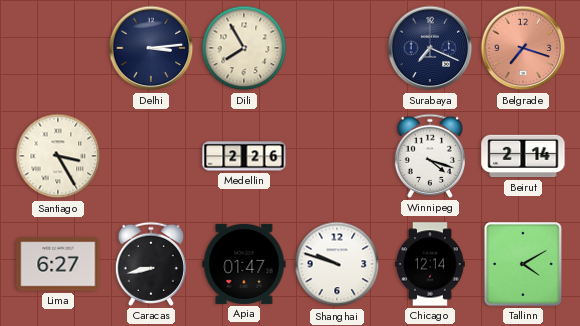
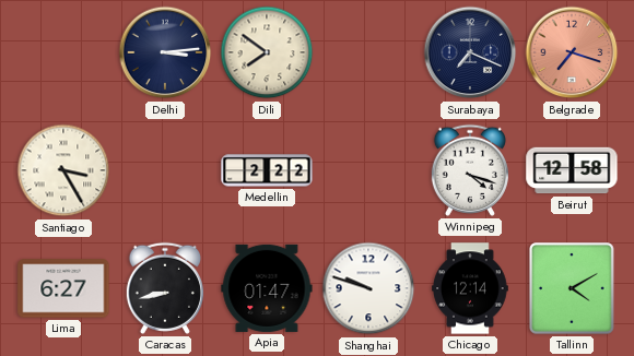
Dili: 7:55 -> 7:51 (267, 52)
Medellin: 2:26 -> 2:22 (267, 170)
Beirut: 2:14 -> 12:58 (572, 170)
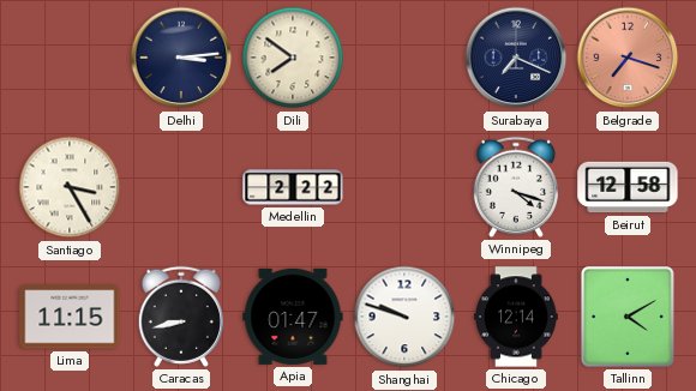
Lima: 6:27 -> 11:15 (70, 317)
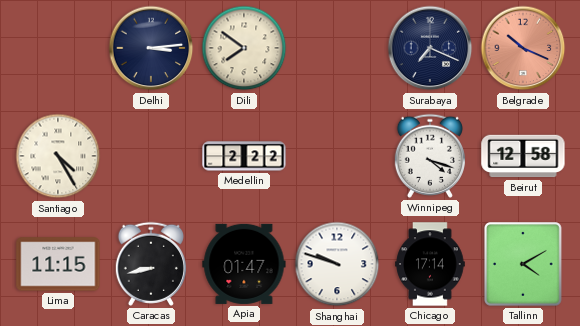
Belgrade: 7:18 -> 10:19 (523, 48)
Santiago: 3:25 -> 4:25 (58, 156)
Chicago: 12:14 -> 17:14 (430, 264)
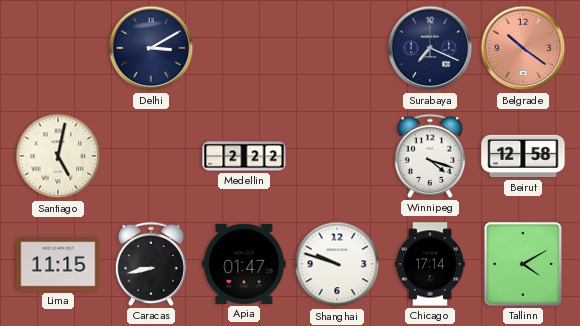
Delhi: 3:14 -> 3:10 (151, 48)
Dili: 7:51 -> none (244, 48)
Belgrade: 10:19 -> 10:21 (523, 48)
Santiago: 4:25 -> 5:02 (58, 156)
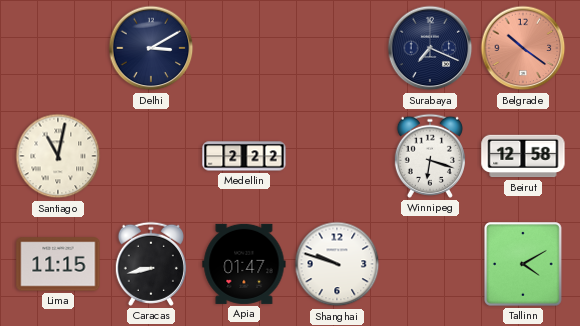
Santiago: 5:02 -> 11:02 (58, 156)
Winnipeg: 4:18 -> 6:18 (430, 156)
Chicago: 17:14 -> none (430, 264)
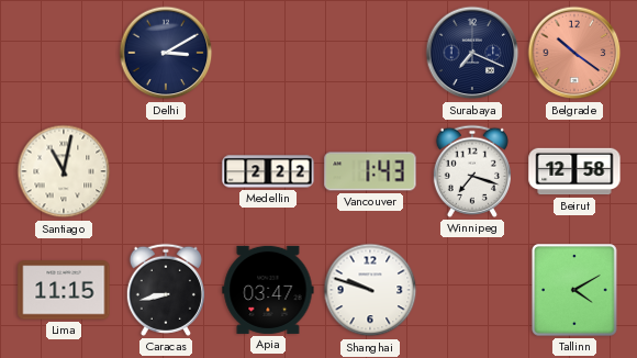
Vancouver: none -> 1:43 (370, 171)
Winnipeg: 6:18 -> 7:18 (472, 171)
Apia: 01:47 -> 03:47 (268, 290)
